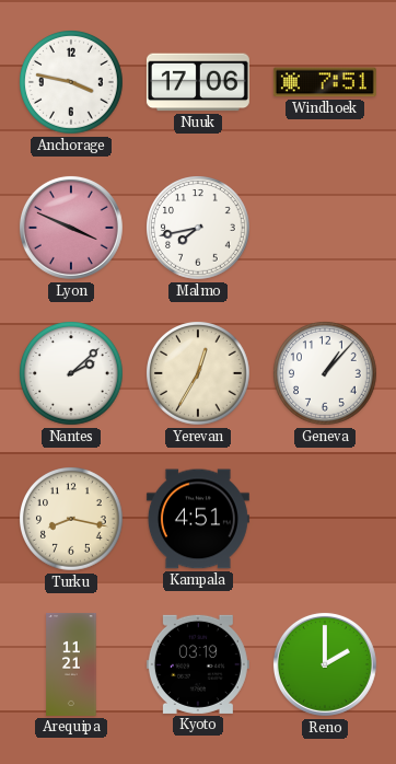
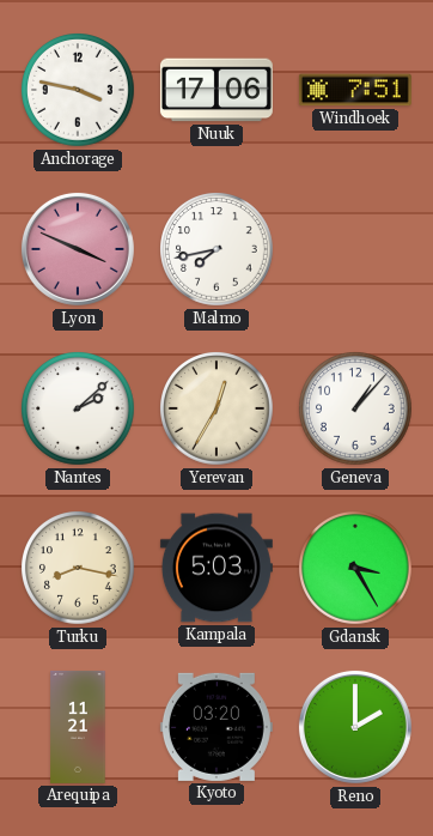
Kampala: 4:51 -> 5:03 (216, 568)
Gdansk: none -> 3:25 (356, 569)
Kyoto: 03:19 -> 03:20 (216, 727)
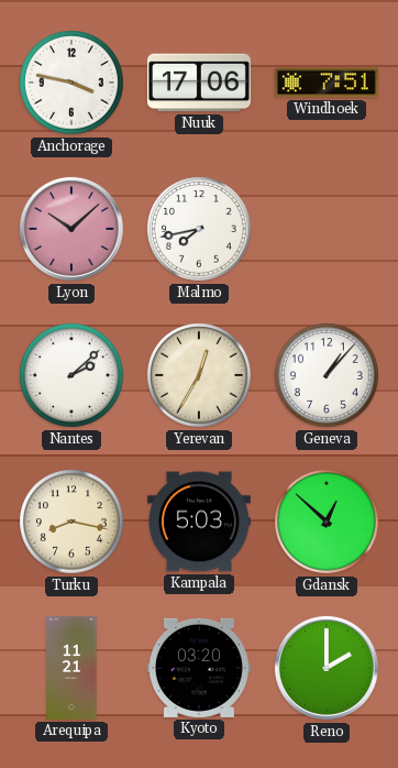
Lyon: 3:49 -> 10:08 (71, 229)
Gdansk: 3:25 -> 12:52 (328, 523)
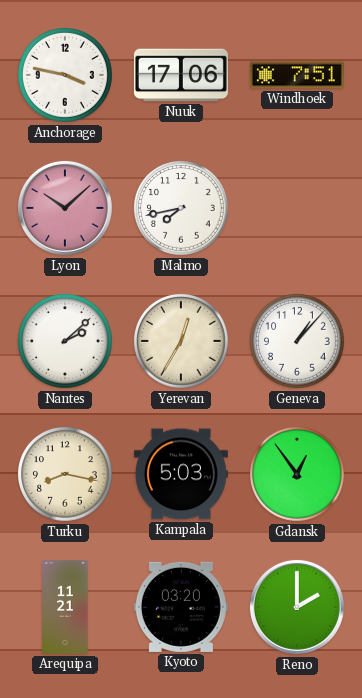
Gdansk: 12:52 -> 12:54 (298, 475)
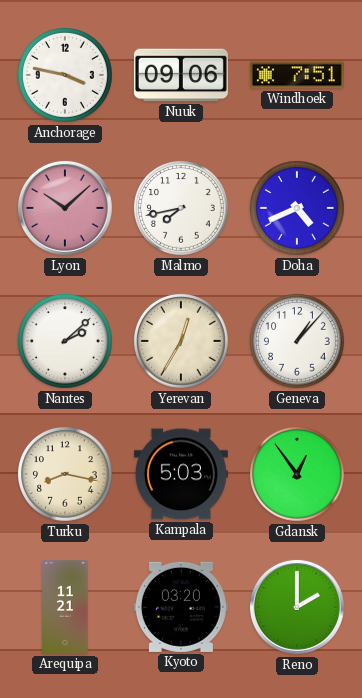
Nuuk: 17:06 -> 09:06 (181, 75)
Doha: none -> 4:41 (298, 209)
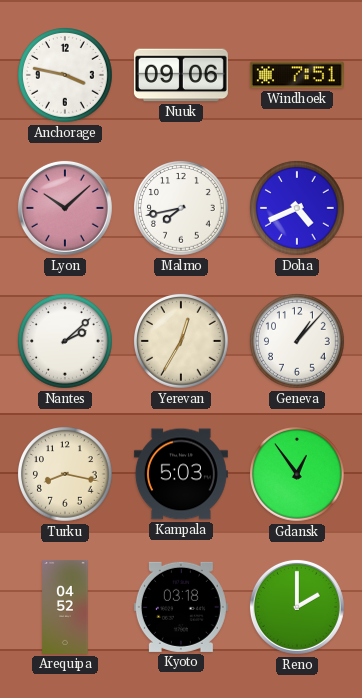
Arequipa: 11:21 -> 04:52 (65, 607)
Kyoto: 03:20 -> 03:18 (181, 607)
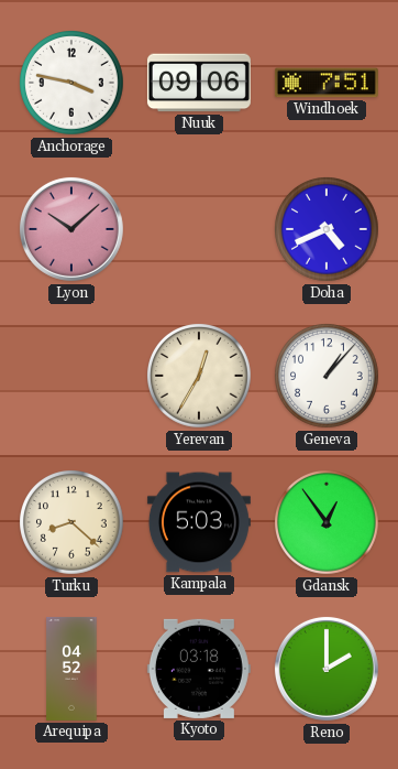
Malmo: 7:43 -> none (182, 209)
Nantes: 2:08 -> none (66, 342)
Turku: 8:17 -> 8:22 (73, 523)
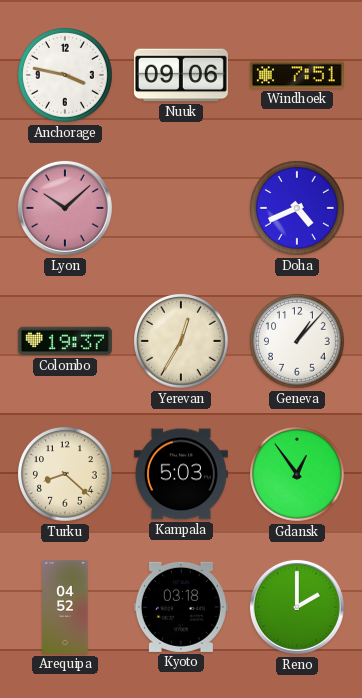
Colombo: none -> 19:37 (65, 341)
